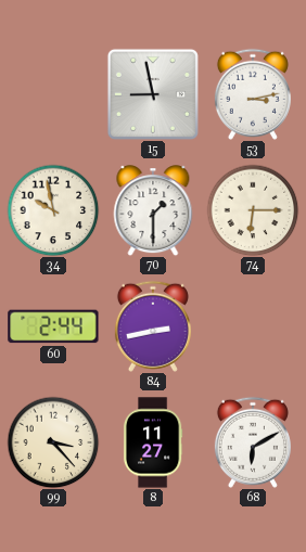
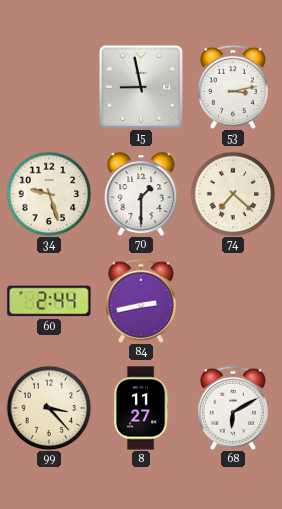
34: 9:58 -> 9:27 (49, 194)
74: 6:15 -> 7:22 (233, 194)
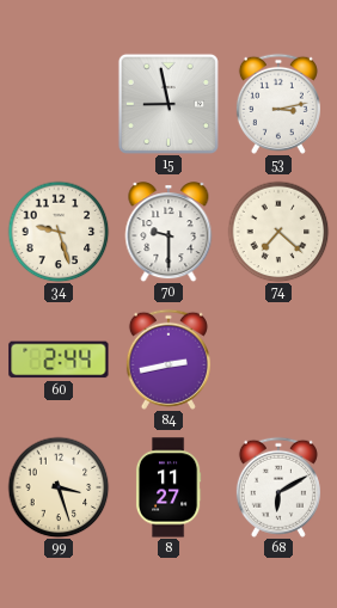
70: 1:30 -> 9:30 (168, 232)
99: 3:23 -> 3:27 (59, 487)
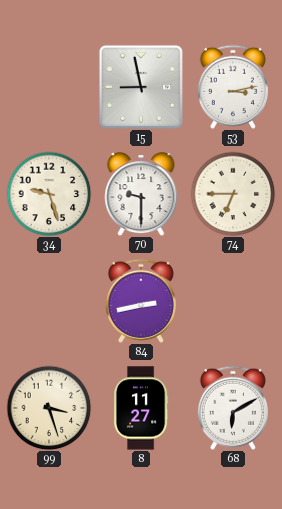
74: 7:22 -> 6:45 (233, 194)
60: 2:44 -> none (59, 360)
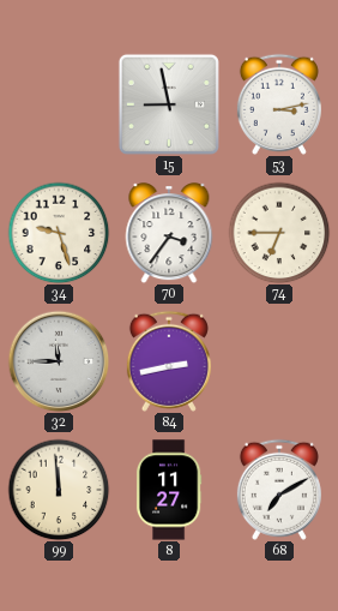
70: 9:30 -> 3:36 (169, 233)
32: none -> 11:45 (59, 361)
99: 3:27 -> 11:59 (59, 490)
68: 6:10 -> 7:10 (279, 490)
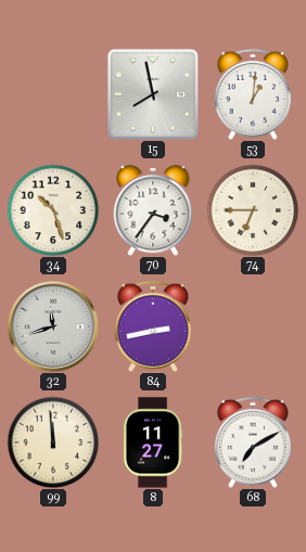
15: 8:58 -> 7:58 (153, 94)
53: 3:13 -> 1:01 (253, 94)
34: 9:27 -> 10:27 (53, 210)
32: 11:45 -> 11:42 (53, 326)
